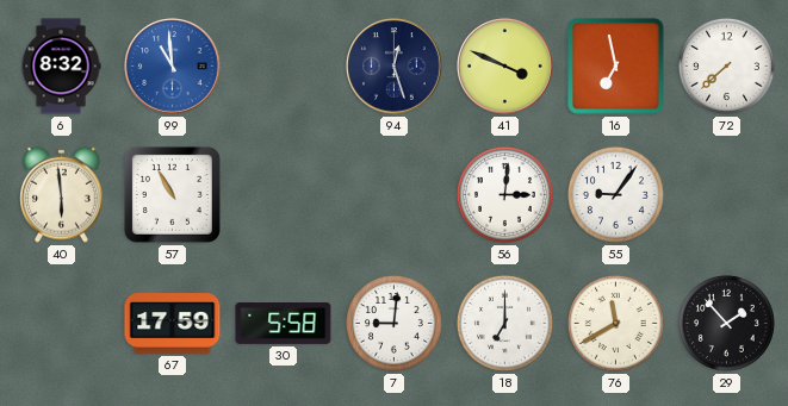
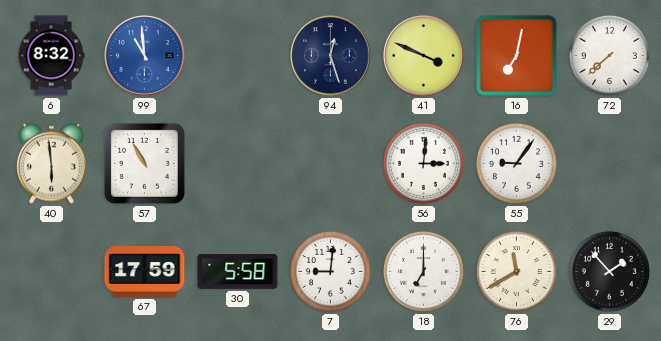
16: 6:58 -> 7:02 (517, 56)
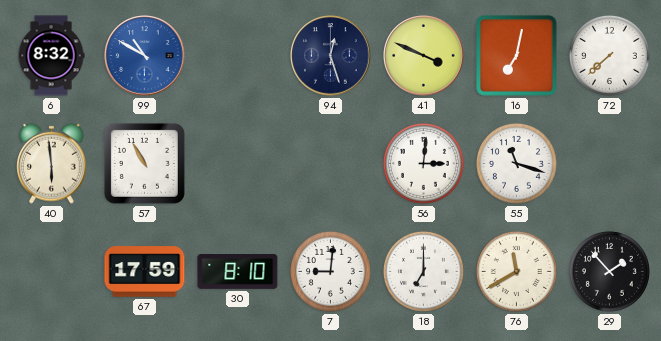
99: 10:59 -> 10:50 (145, 56)
55: 9:06 -> 11:18 (516, 163)
30: 5:58 -> 8:10 (238, 272)
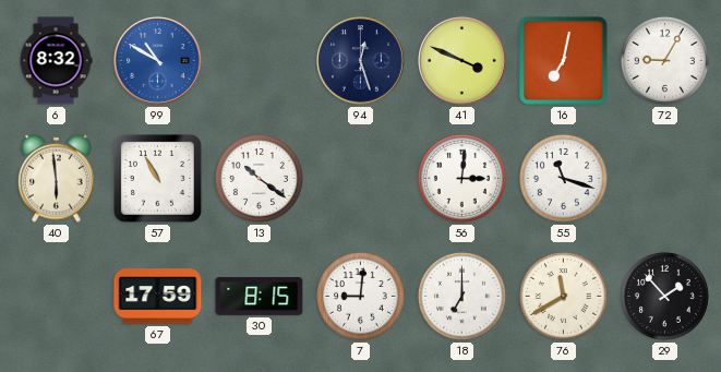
72: 7:38 -> 9:05 (664, 60)
13: none -> 10:21 (259, 178)
30: 8:10 -> 8:15 (260, 297)
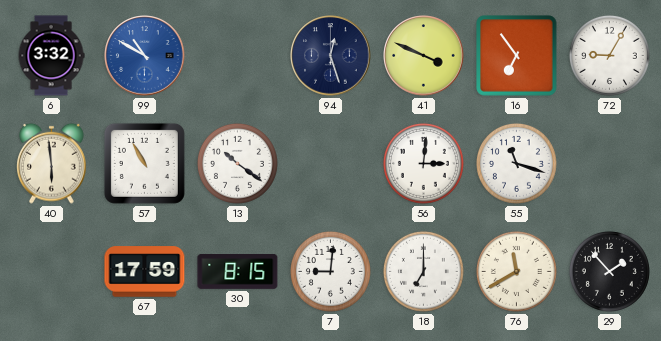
6: 8:32 -> 3:32 (51, 56)
16: 7:02 -> 6:54 (517, 56)
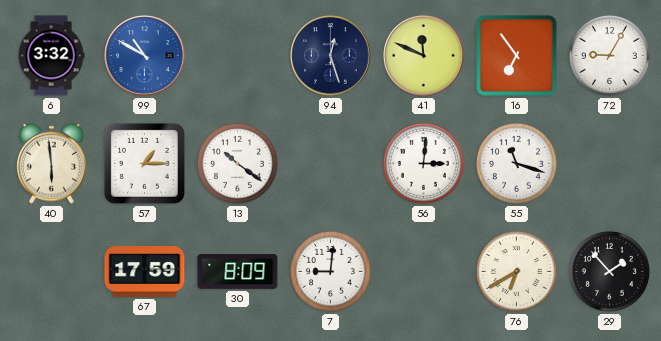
41: 3:49 -> 11:49 (424, 56)
57: 10:55 -> 1:15 (144, 163)
30: 8:15 -> 8:09 (238, 272)
18: 7:00 -> none (423, 271)
76: 11:40 -> 6:40 (516, 271)
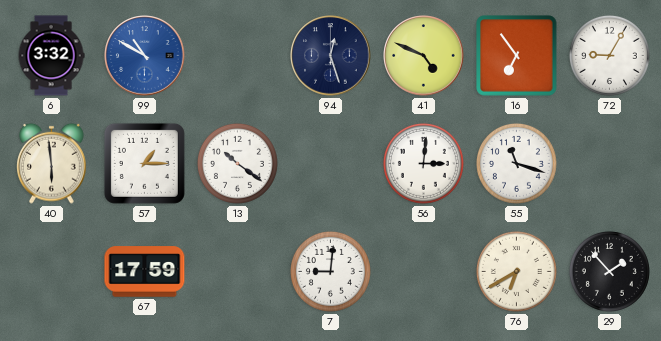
41: 11:49 -> 4:49 (424, 56)
30: 8:09 -> none (238, 272)
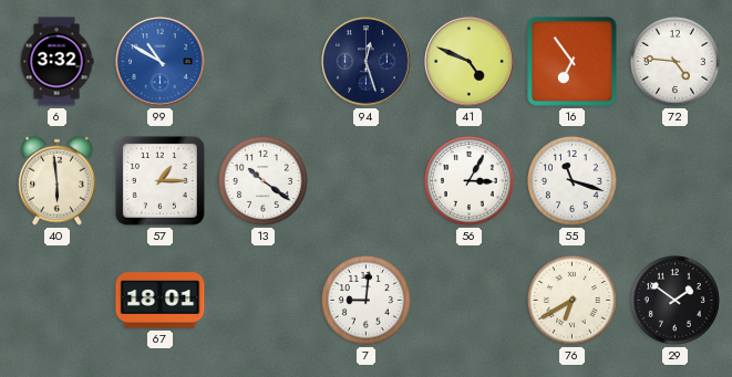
72: 9:05 -> 4:46 (674, 61)
56: 3:01 -> 3:05 (468, 180)
67: 17:59 -> 18:01 (161, 301)
29: 1:53 -> 1:51 (674, 300)
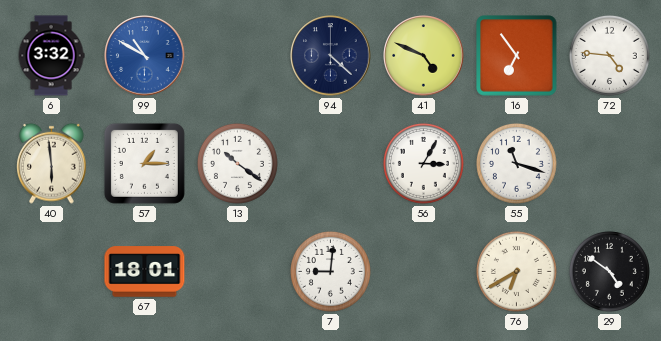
94: 12:27 -> 4:22 (331, 56)
29: 1:51 -> 4:51 (609, 271)
